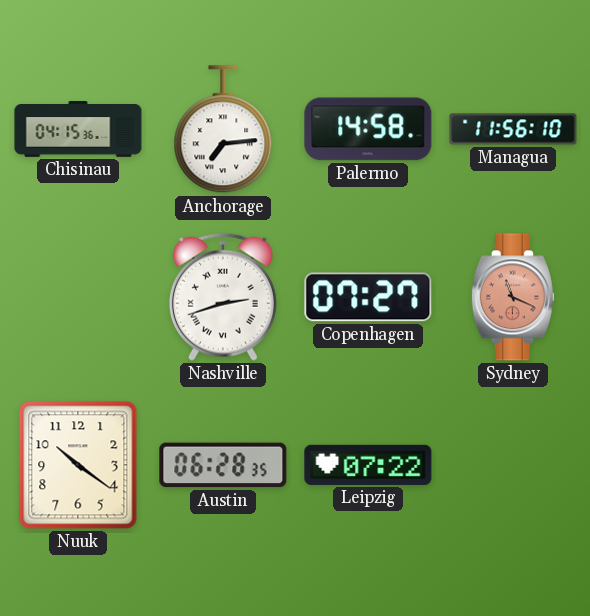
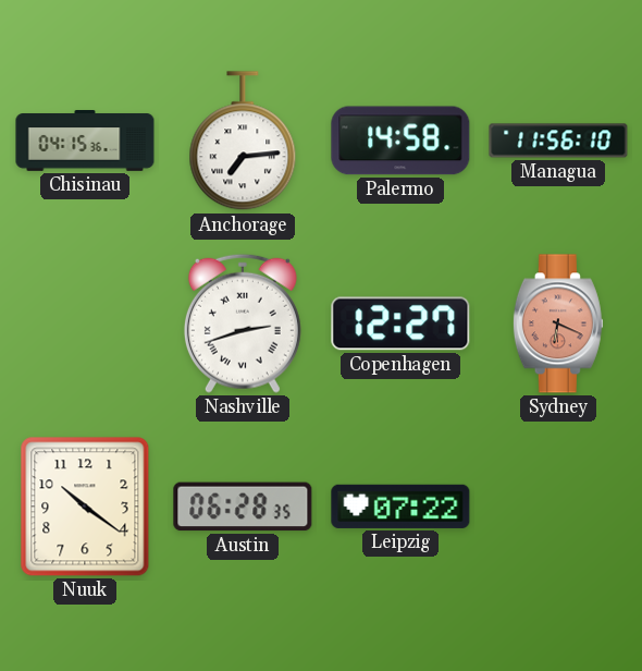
Copenhagen: 07:27 -> 12:27 (400, 324)
Sydney: 11:19 -> 6:19 (558, 324)
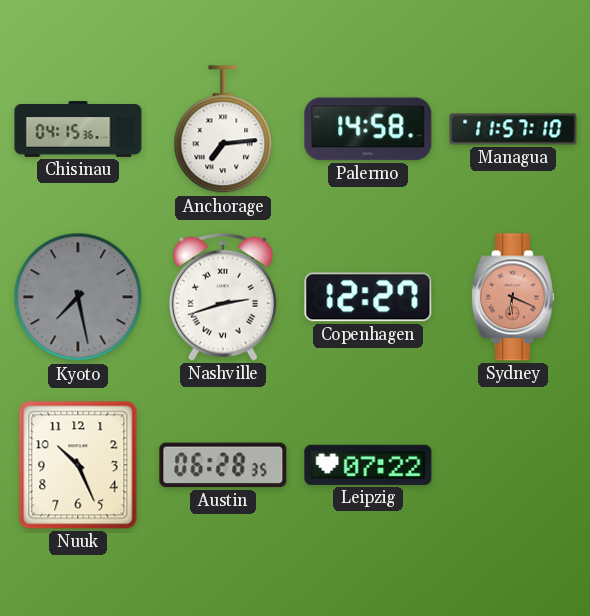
Managua: 11:56 -> 11:57 (513, 129)
Kyoto: none -> 7:28 (78, 297)
Nuuk: 10:21 -> 10:26 (78, 465)
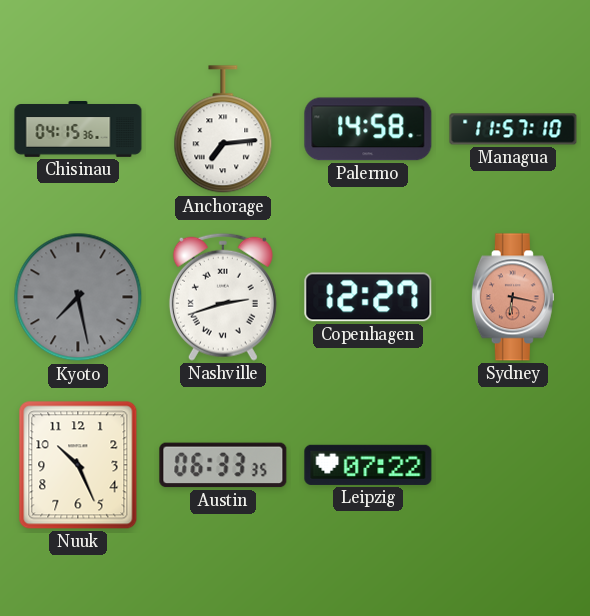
Sydney: 6:19 -> 6:17 (513, 297)
Austin: 06:28 -> 06:33 (223, 465)
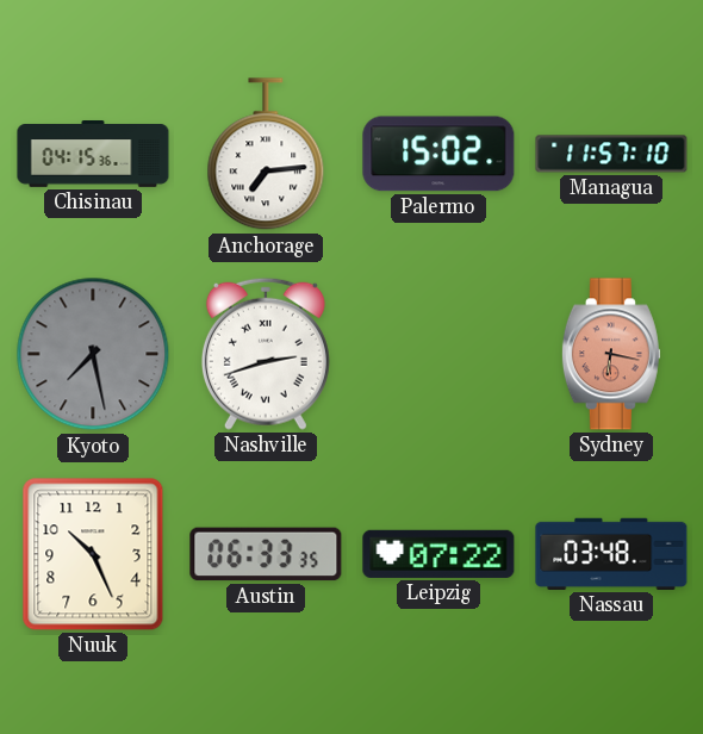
Palermo: 14:58 -> 15:02 (438, 154)
Copenhagen: 12:27 -> none (368, 297)
Nassau: none -> 03:48 (611, 554)
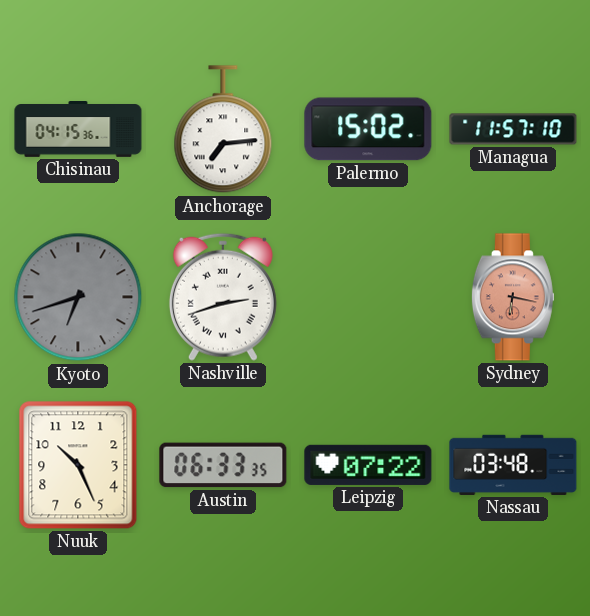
Kyoto: 7:28 -> 6:42 (78, 297)
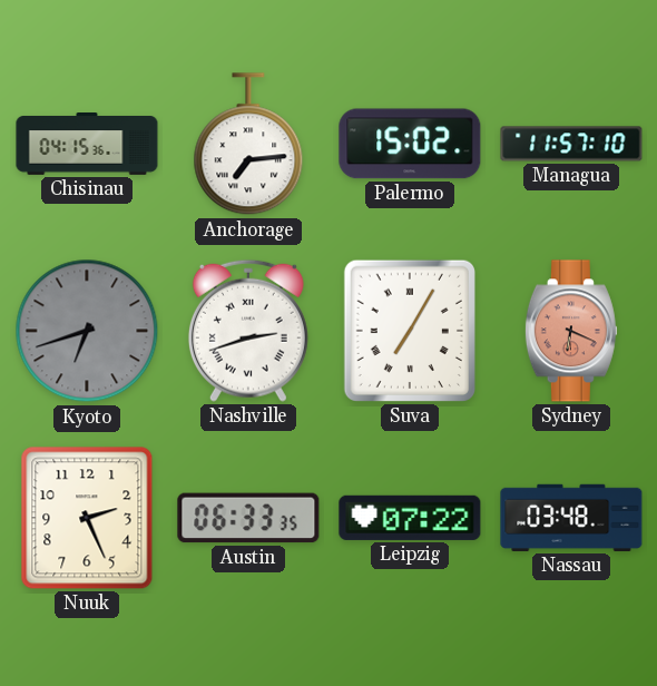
Suva: none -> 7:05 (410, 331)
Sydney: 6:17 -> 6:19 (571, 331)
Nuuk: 10:26 -> 2:26 (87, 518)
